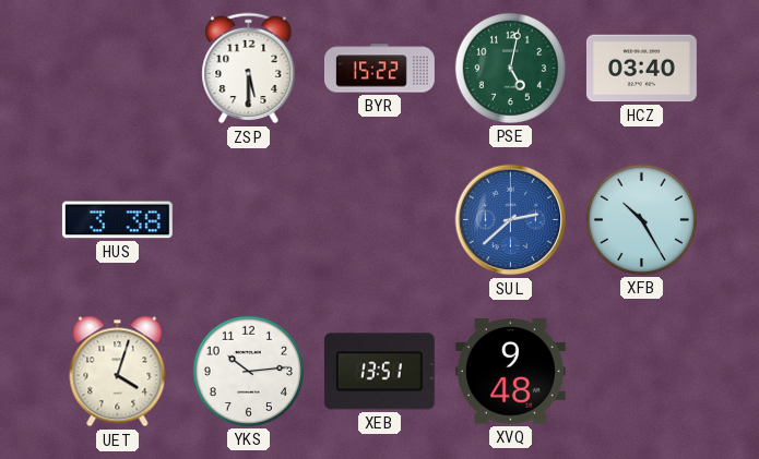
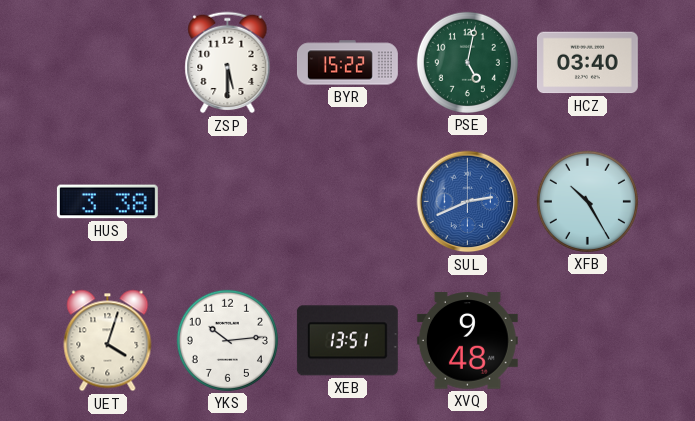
SUL: 2:38 -> 2:41 (468, 202)
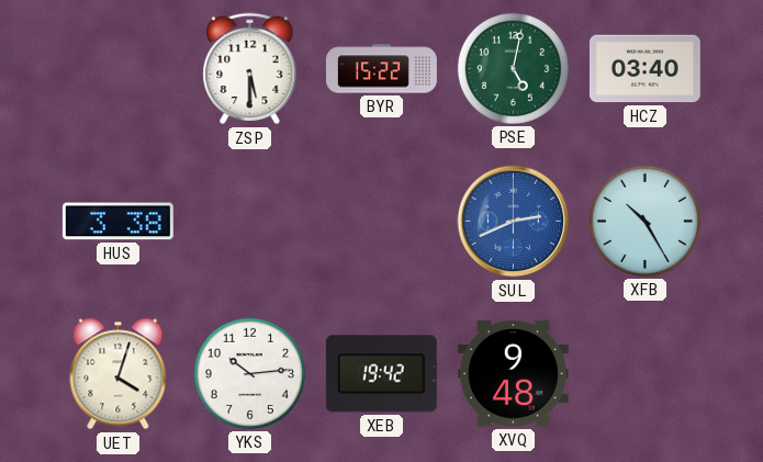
XEB: 13:51 -> 19:42 (381, 374)
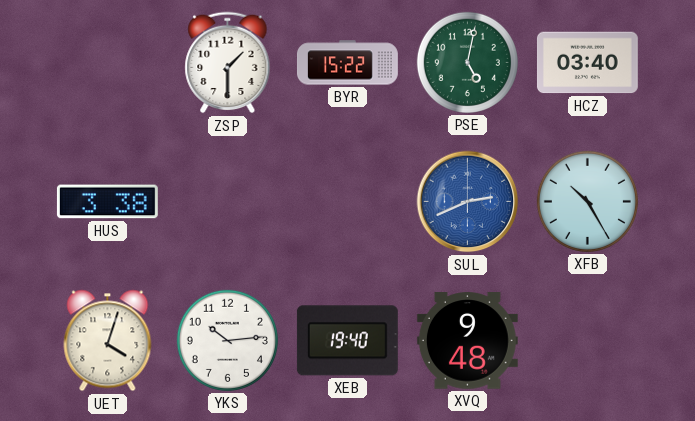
ZSP: 5:30 -> 1:30 (228, 63)
XEB: 19:42 -> 19:40 (347, 341)
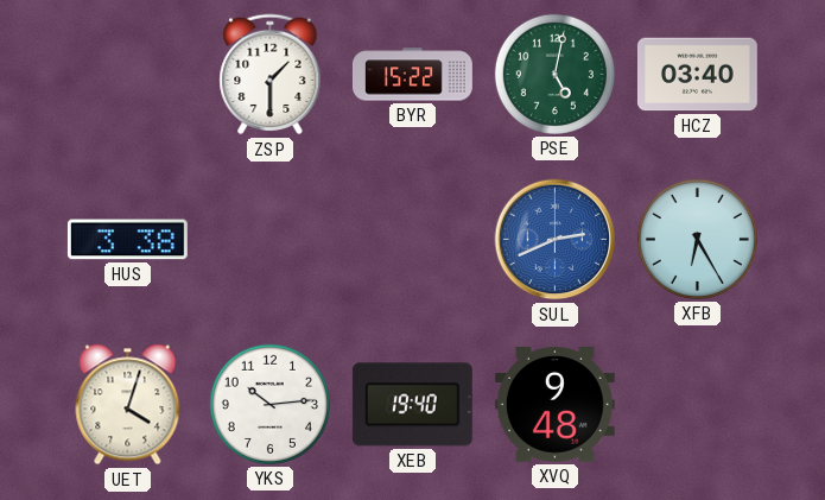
XFB: 10:25 -> 6:25 (697, 239)
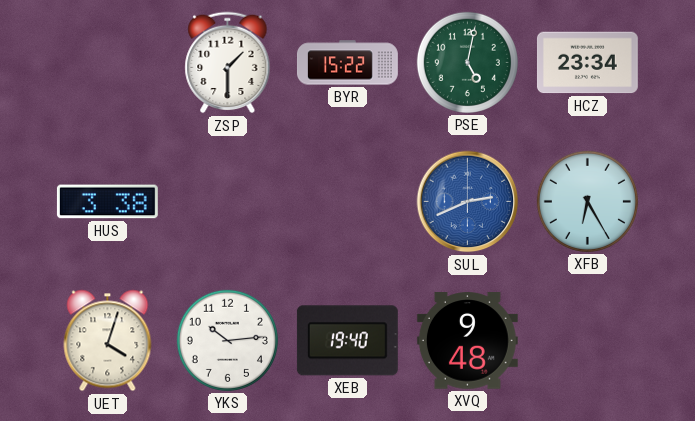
HCZ: 03:40 -> 23:34 (587, 63)
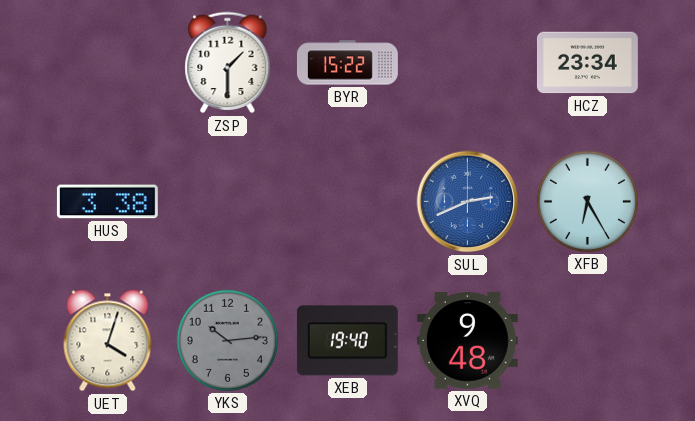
PSE: 5:02 -> none (467, 62)
YKS dial: white -> grey (227, 340)
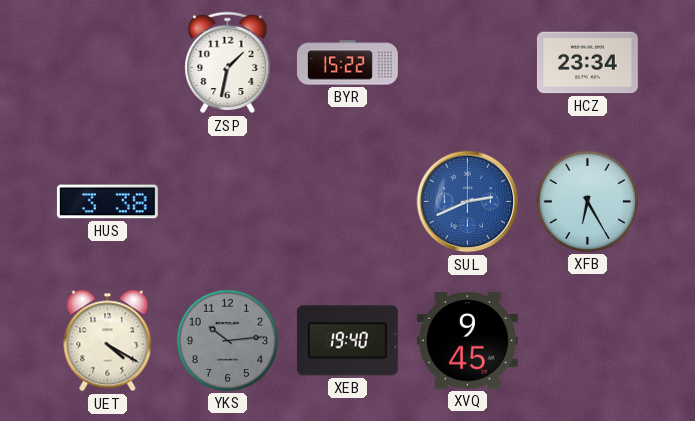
ZSP: 1:30 -> 1:32 (228, 63)
UET: 4:03 -> 4:20 (108, 341)
XVQ: 9:48 -> 9:45 (467, 341)
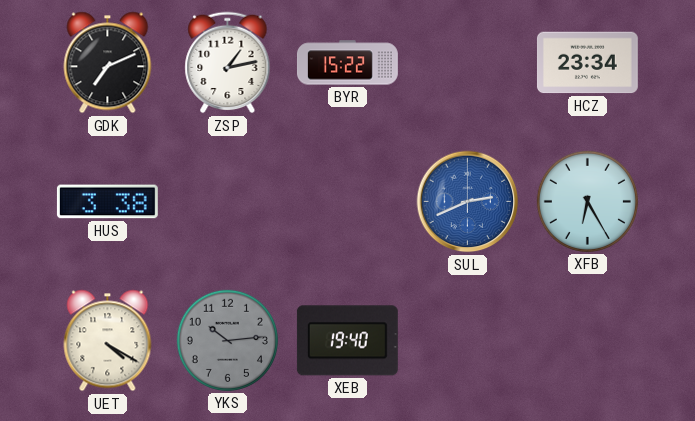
GDK: none -> 7:11 (108, 63)
ZSP: 1:32 -> 1:13 (228, 63)
XVQ: 9:45 -> none (467, 341)
